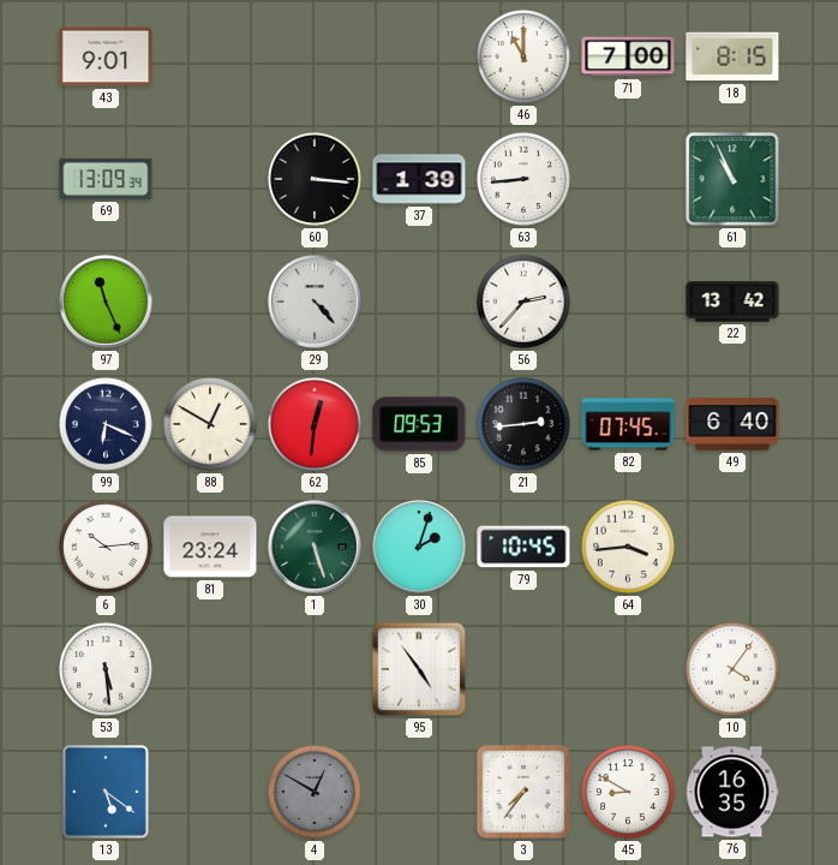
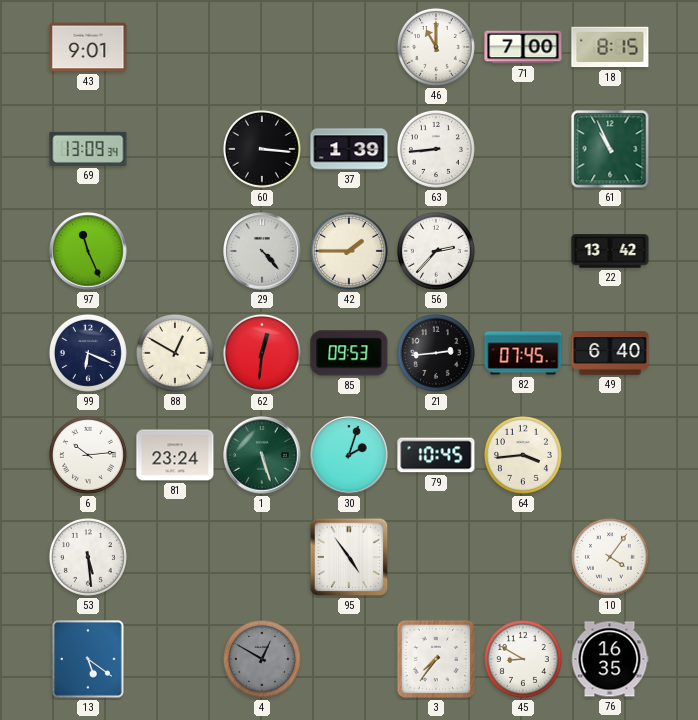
42: none -> 1:45 (349, 251)
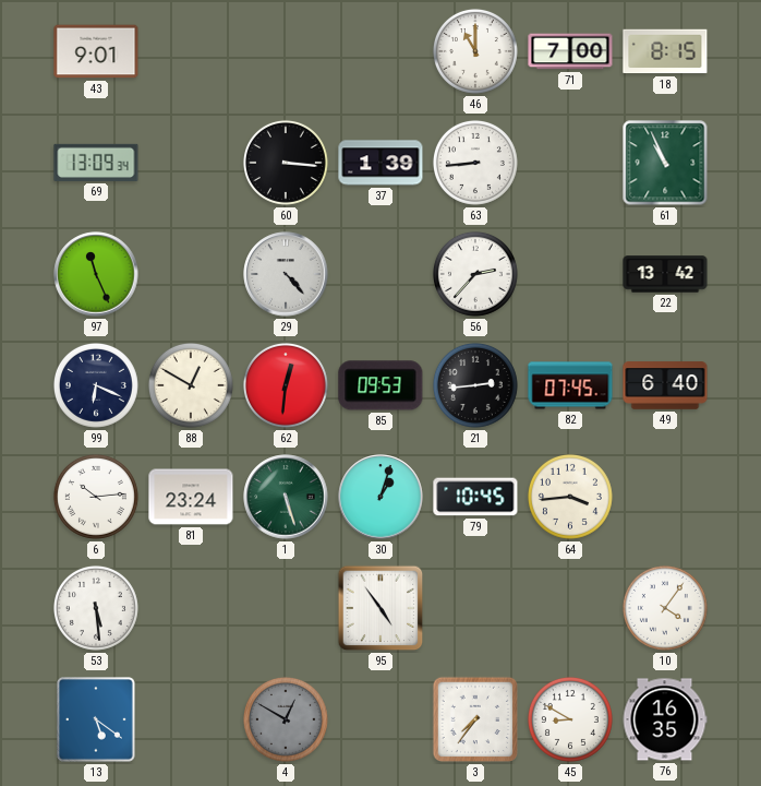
42: 1:45 -> none (349, 251)
30: 2:03 -> 1:03 (380, 497)
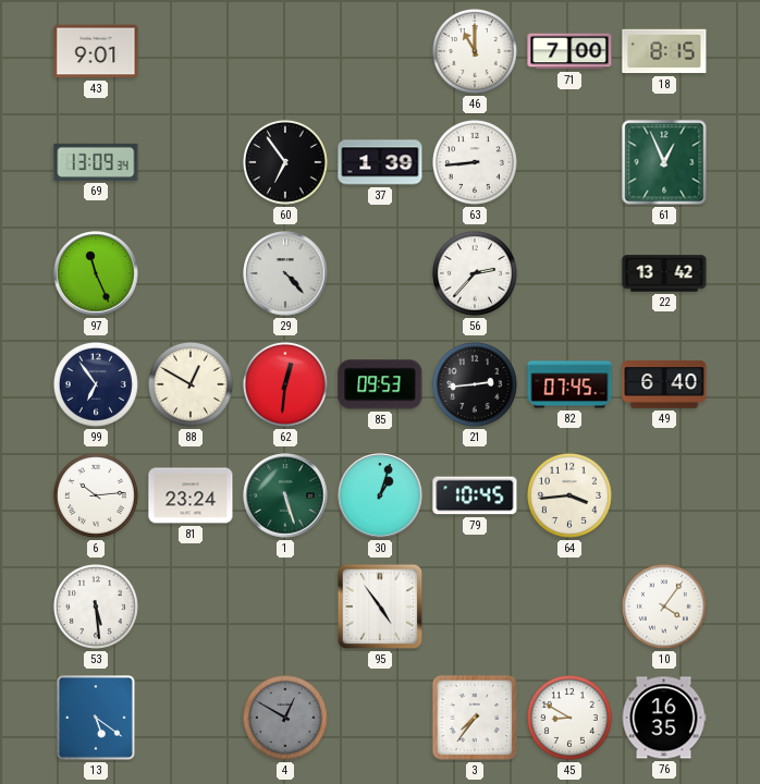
60: 3:16 -> 6:54 (285, 162)
61: 10:56 -> 12:56 (664, 162)
99: 6:19 -> 6:54 (96, 384)
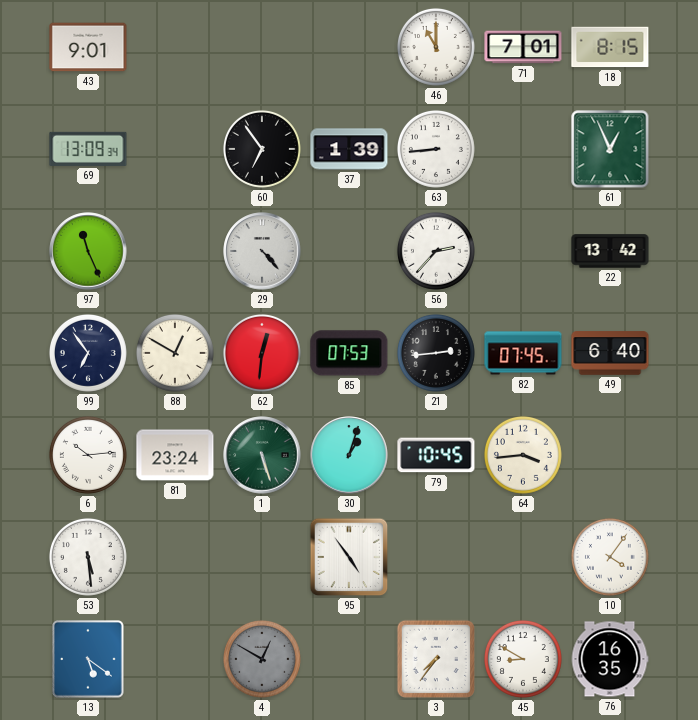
71: 7:00 -> 7:01 (523, 47)
85: 09:53 -> 07:53 (349, 353)
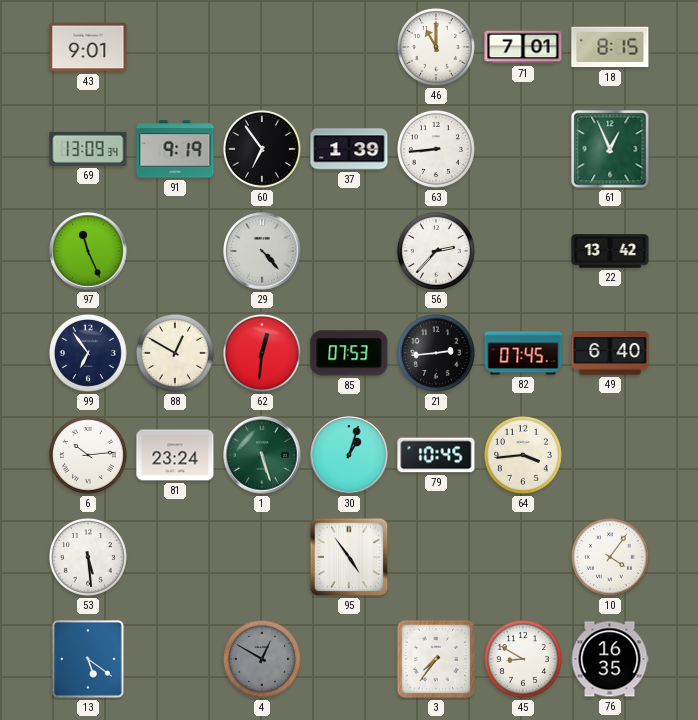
91: none -> 9:19 (175, 149)
